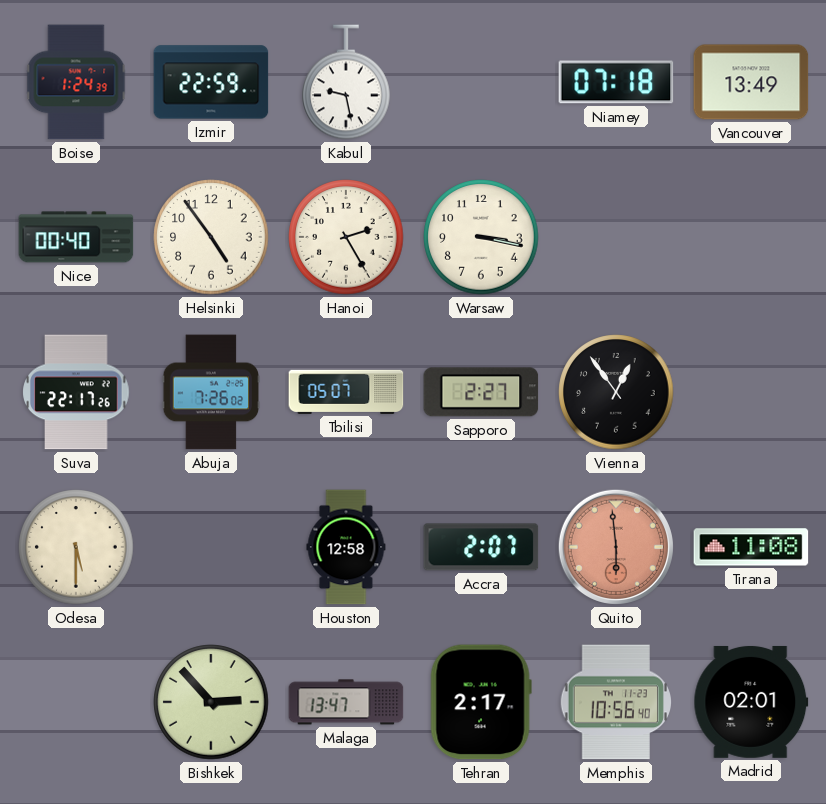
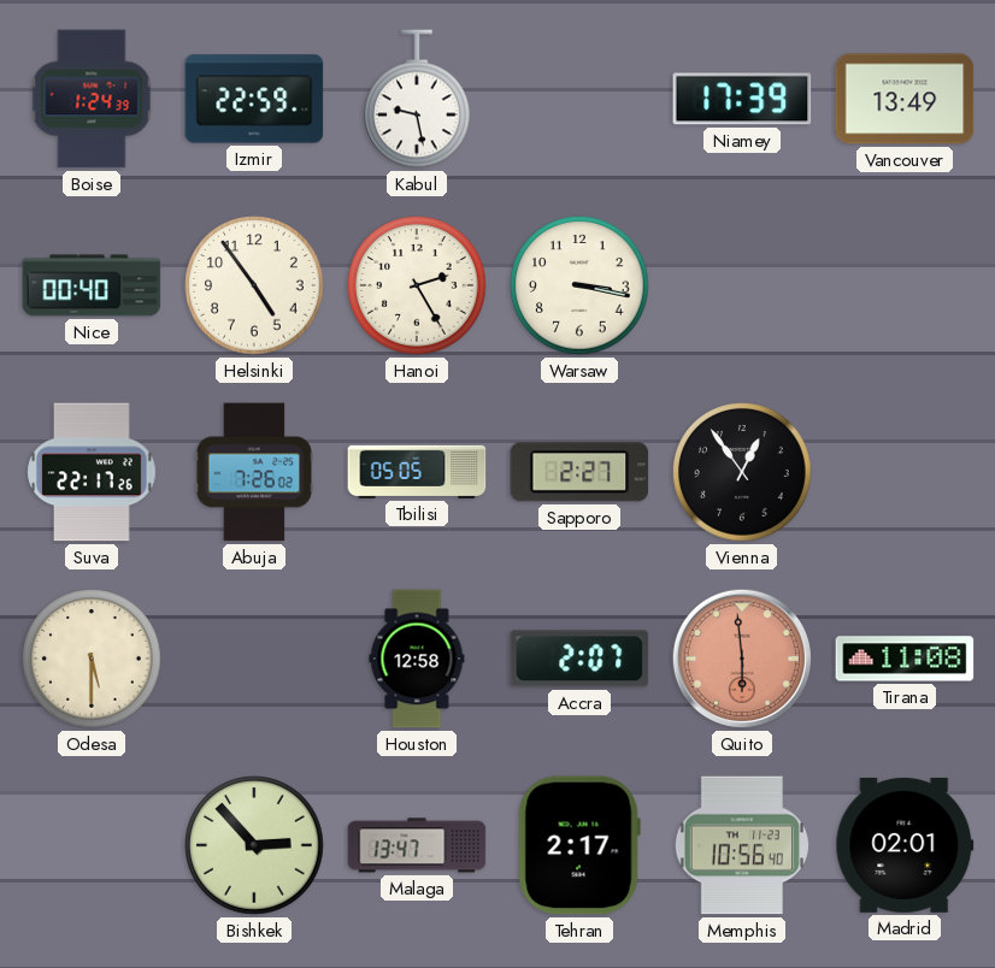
Niamey: 07:18 -> 17:39 (742, 99)
Tbilisi: 05:07 -> 05:05 (417, 472)
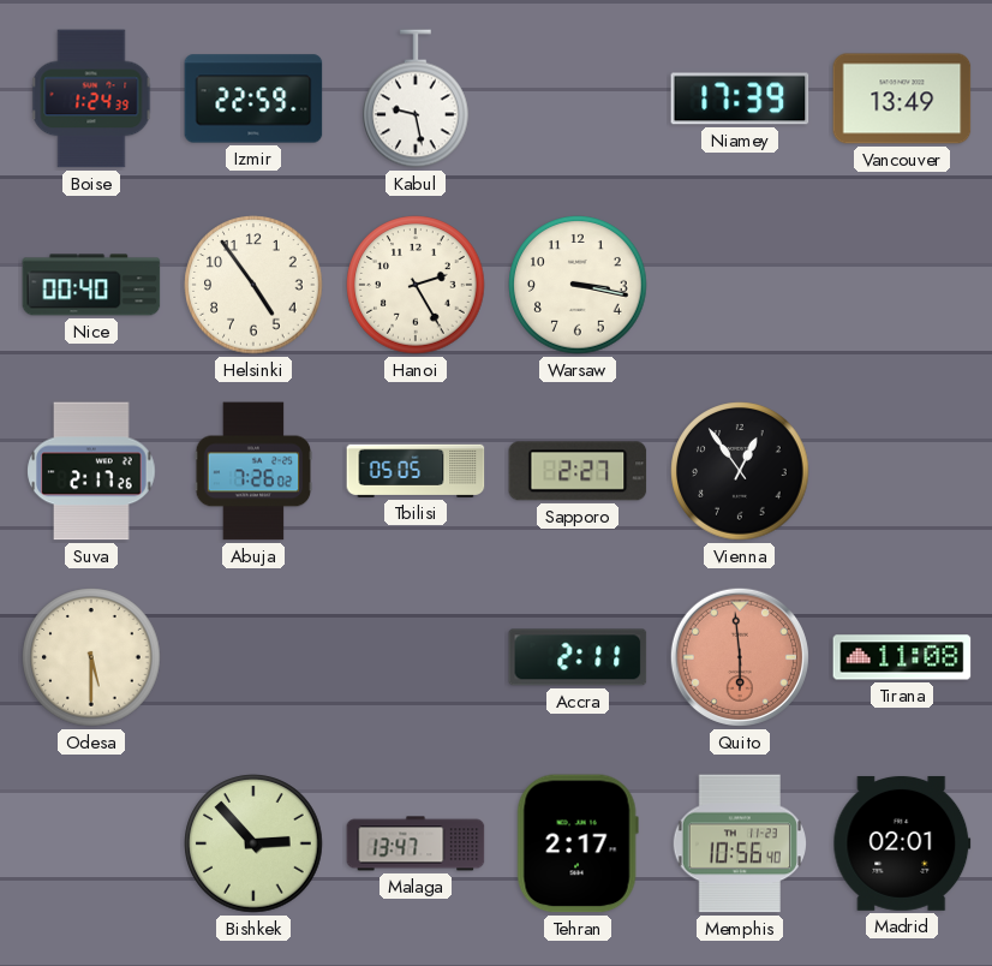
Suva: 22:17 -> 2:17 (91, 471)
Houston: 12:58 -> none (417, 659)
Accra: 2:07 -> 2:11 (578, 657)
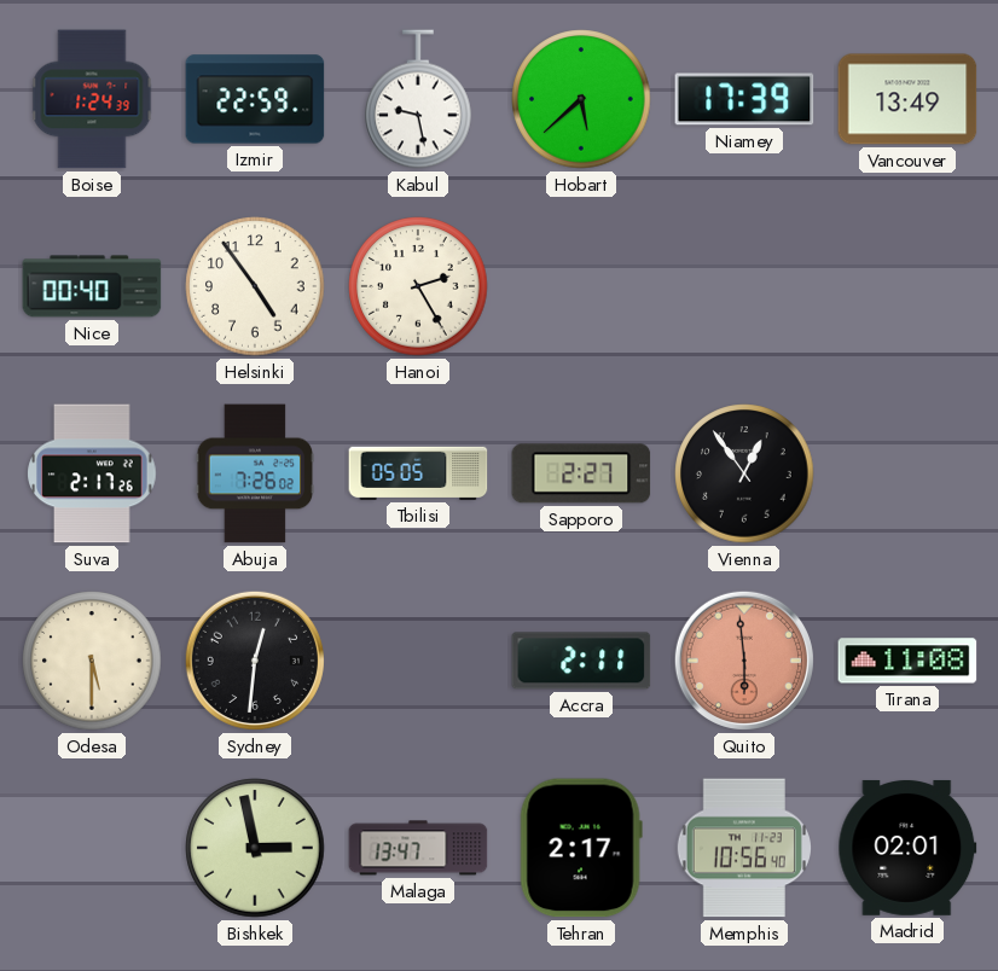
Hobart: none -> 5:38 (581, 99)
Warsaw: 3:17 -> none (578, 285)
Sydney: none -> 12:31 (255, 661)
Bishkek: 2:53 -> 2:58 (255, 848)
